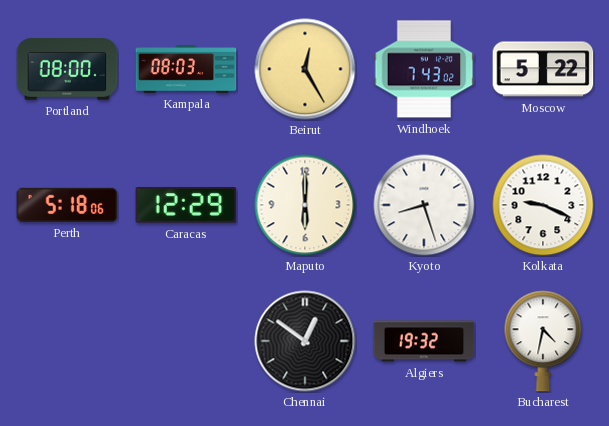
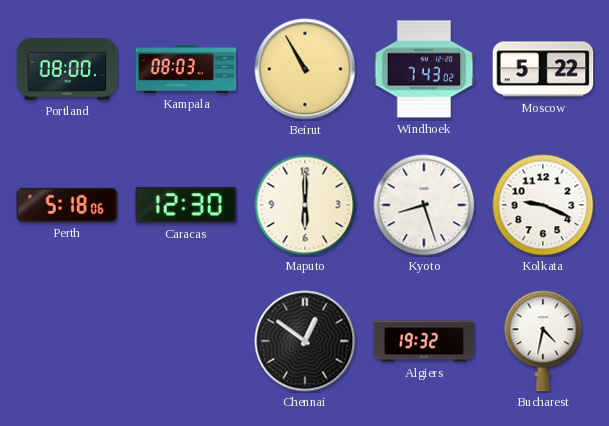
Beirut: 12:25 -> 10:55 (305, 69)
Caracas: 12:29 -> 12:30 (186, 205)
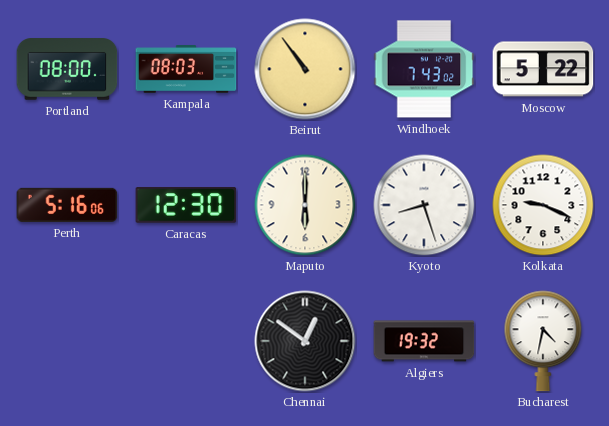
Beirut: 10:55 -> 10:54 (305, 69)
Perth: 5:18 -> 5:16 (67, 205)
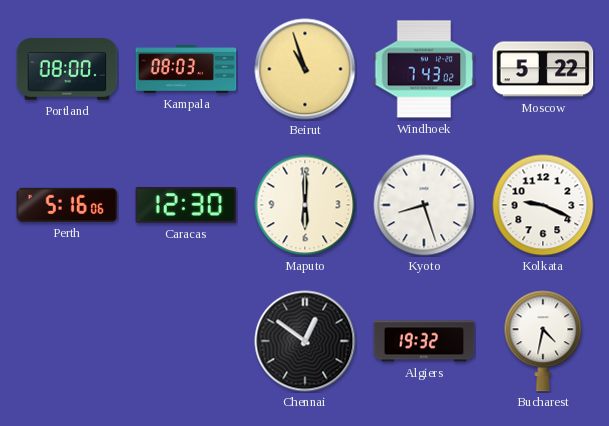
Beirut: 10:54 -> 10:57 (305, 69)
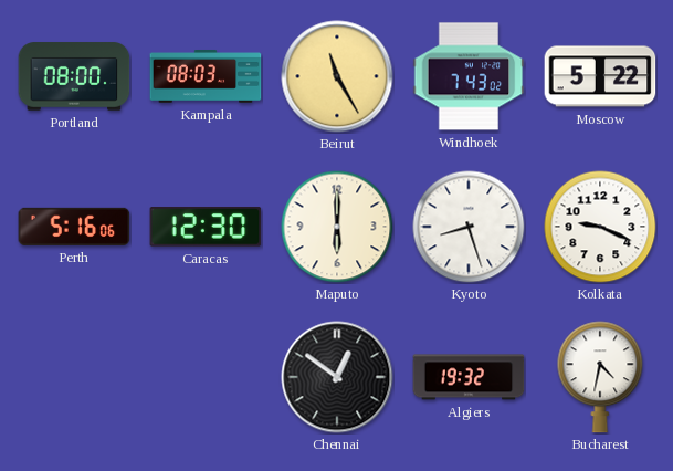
Beirut: 10:57 -> 11:25 (337, 76)
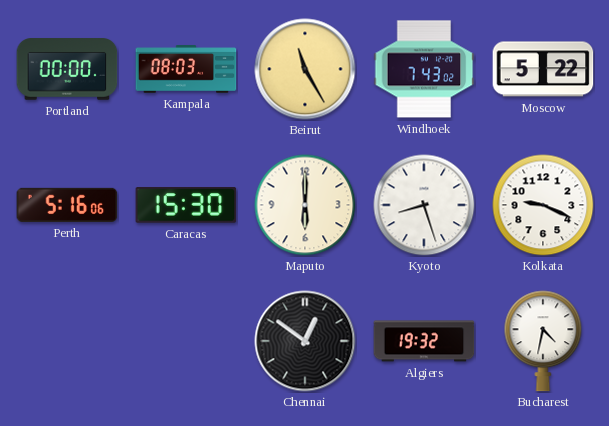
Portland: 08:00 -> 00:00 (67, 69)
Caracas: 12:30 -> 15:30 (186, 205)
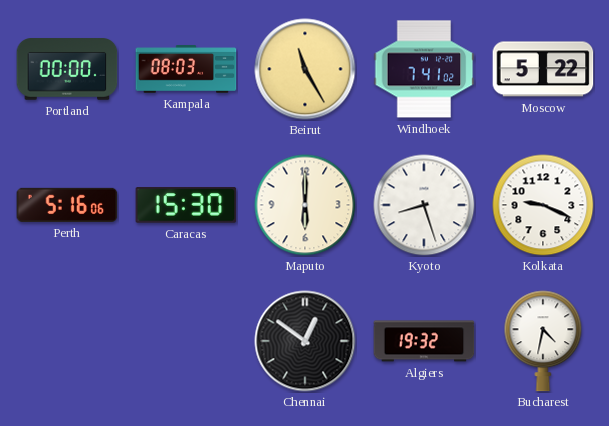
Windhoek: 7:43 -> 7:41 (424, 69)
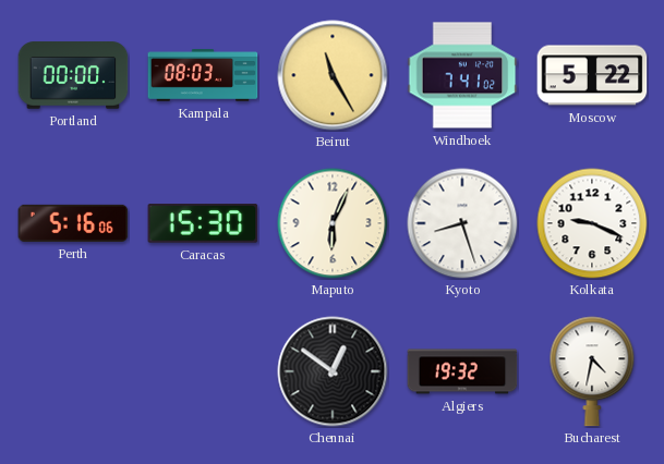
Maputo: 6:00 -> 6:04 (333, 223)
